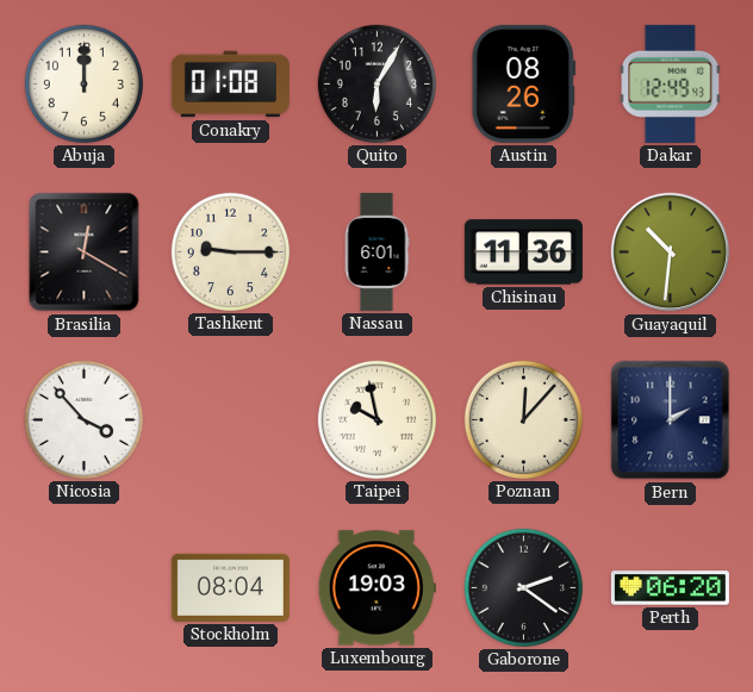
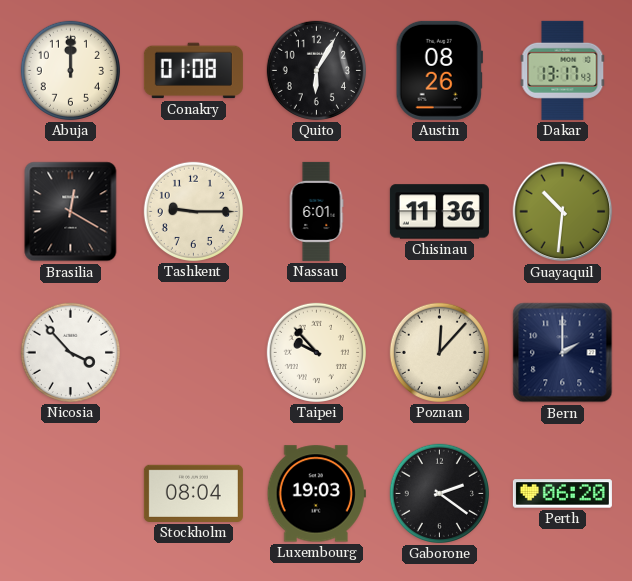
Dakar: 12:49 -> 13:17 (563, 70)
Taipei: 9:58 -> 9:53 (316, 352)
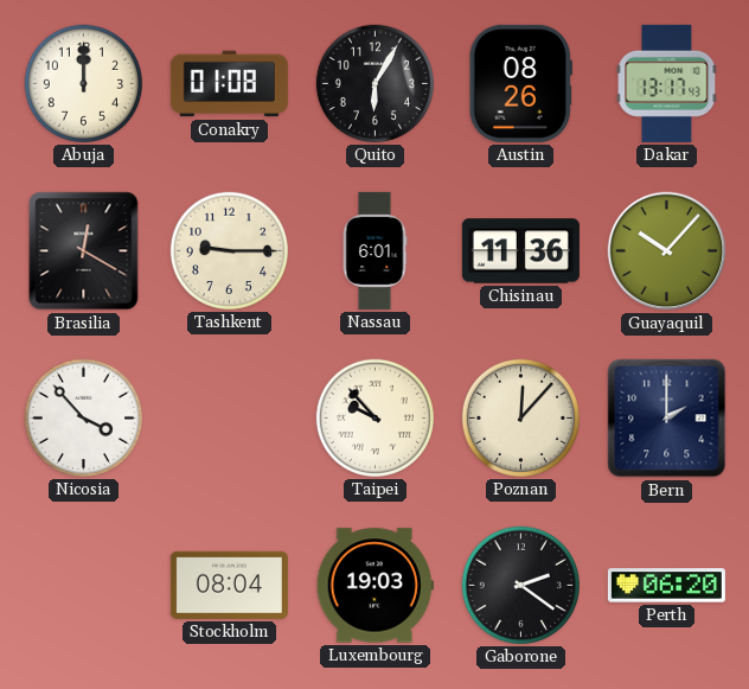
Guayaquil: 10:31 -> 10:07 (667, 251)
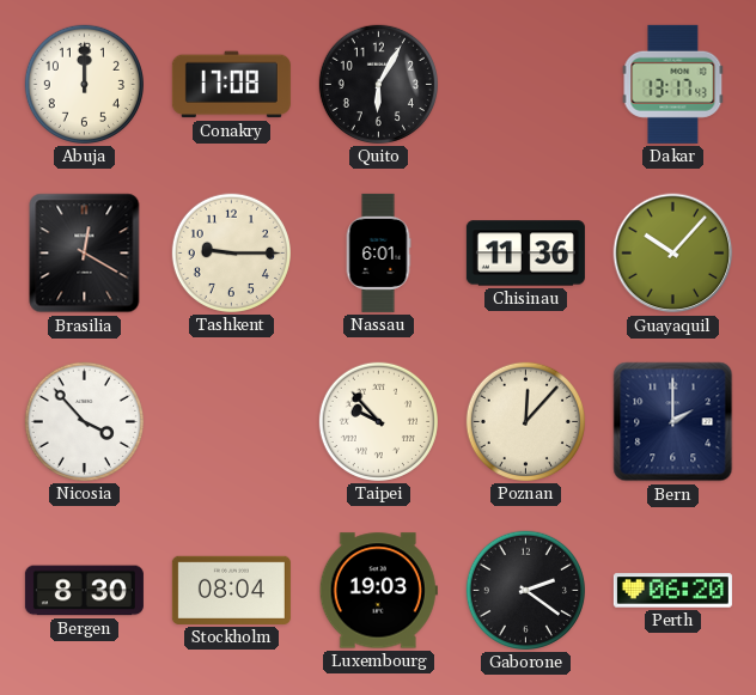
Conakry: 01:08 -> 17:08 (231, 85)
Austin: 08:26 -> none (520, 83)
Bergen: none -> 8:30 (84, 591)
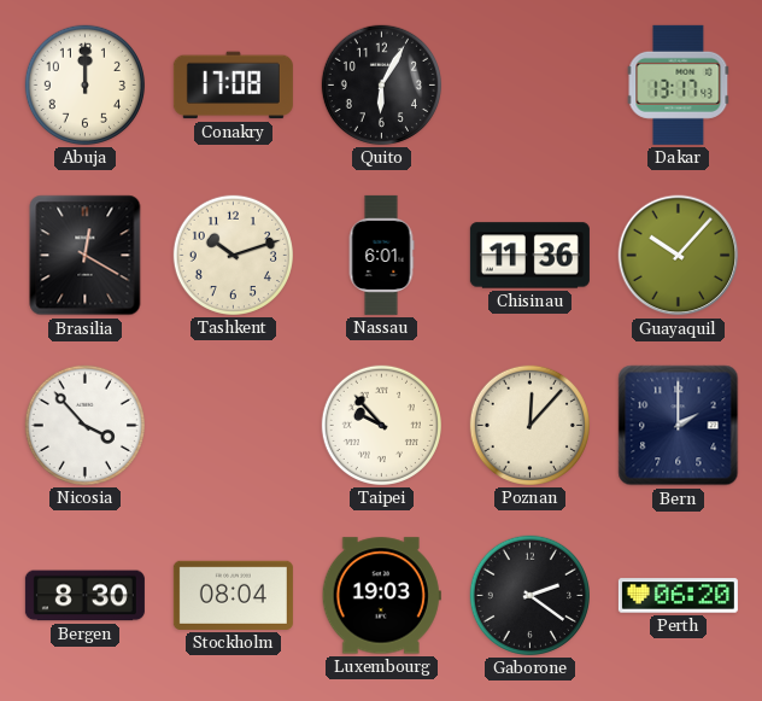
Tashkent: 9:15 -> 10:12 (233, 255)
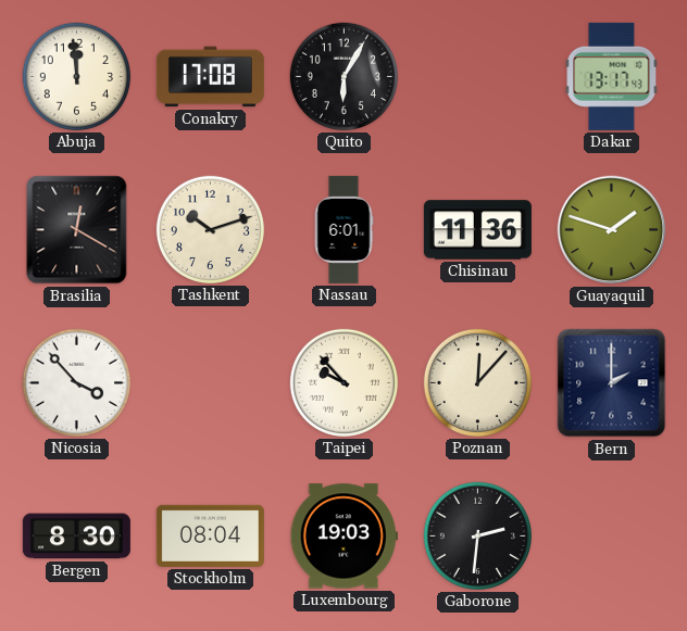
Abuja: 12:00 -> 11:59 (76, 76)
Guayaquil: 10:07 -> 1:48 (612, 230)
Gaborone: 2:21 -> 2:31 (477, 535)
Perth: 06:20 -> none (678, 596)
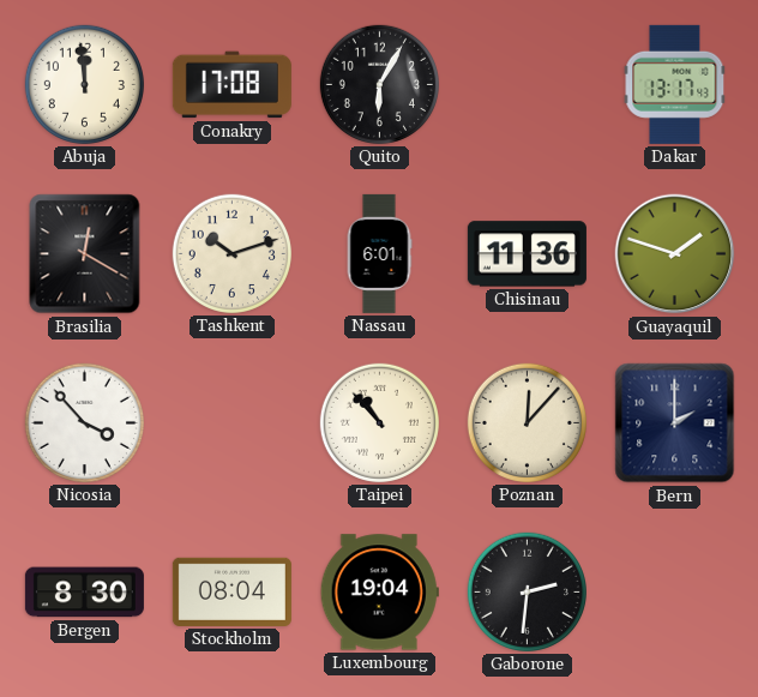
Taipei: 9:53 -> 10:53 (379, 422)
Luxembourg: 19:03 -> 19:04 (379, 593)
